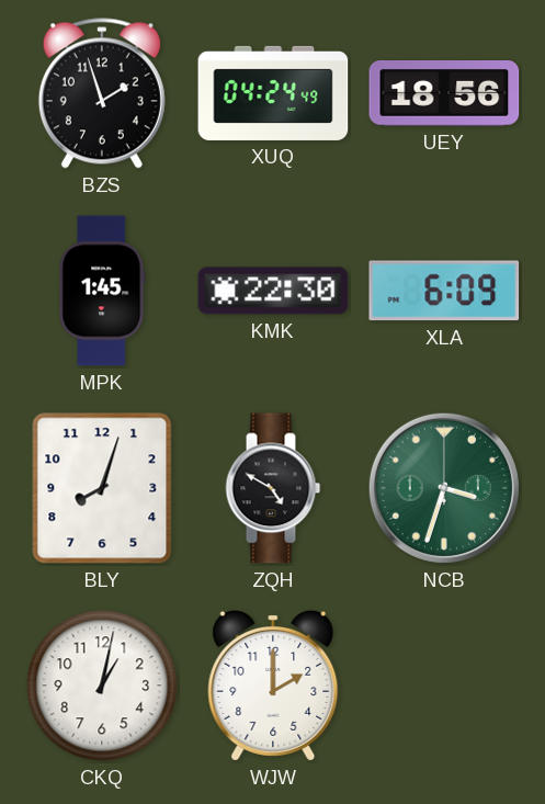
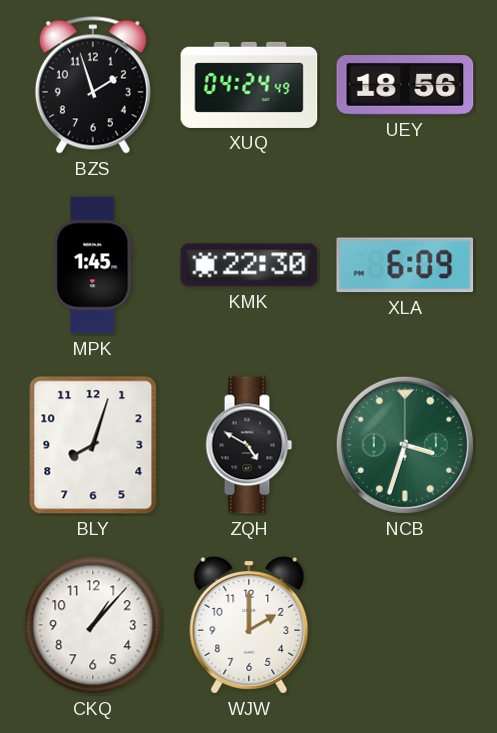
CKQ: 1:02 -> 1:07 (93, 625)
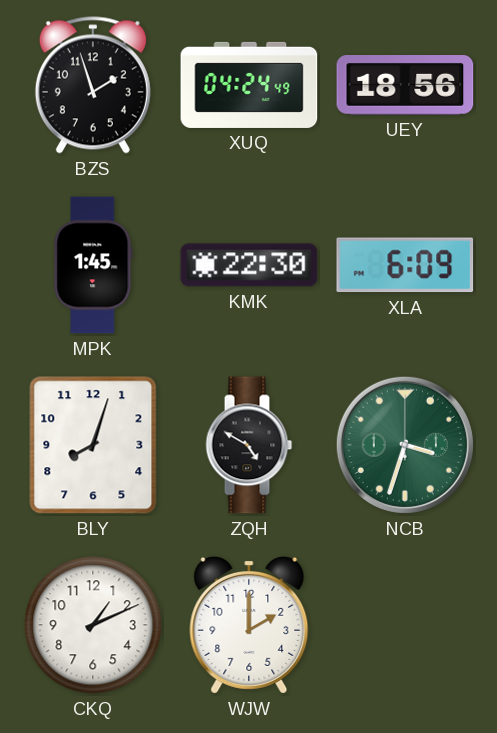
CKQ: 1:07 -> 1:11 (93, 625)
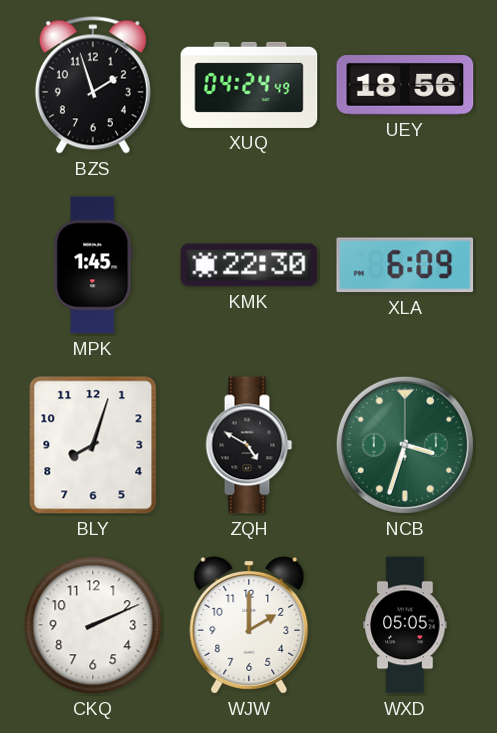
CKQ: 1:11 -> 2:11 (93, 625)
WXD: none -> 05:05 (405, 625)
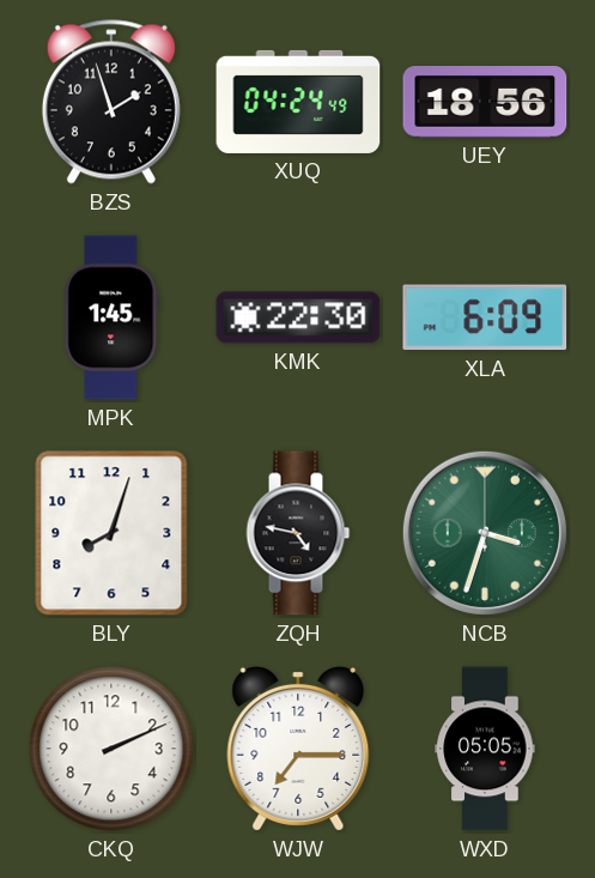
ZQH: 4:50 -> 4:47 (298, 533)
WJW: 2:00 -> 7:15 (298, 749)
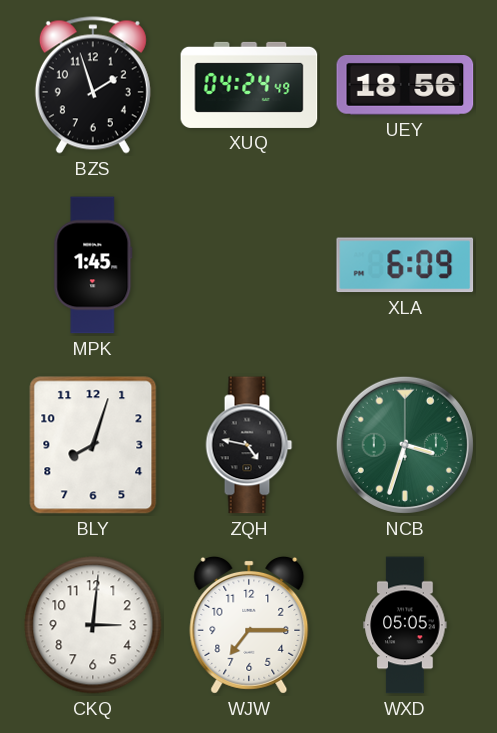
KMK: 22:30 -> none (298, 317)
CKQ: 2:11 -> 3:01 (93, 625)
